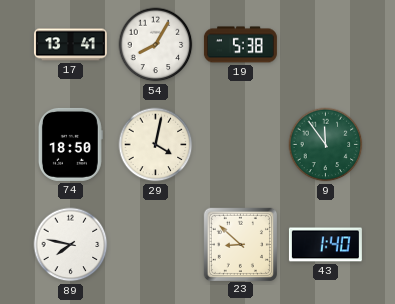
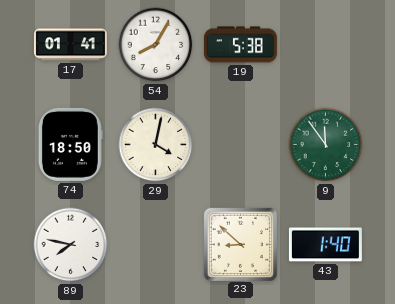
17: 13:41 -> 01:41 (70, 45)
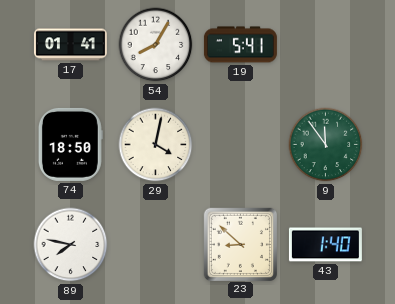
19: 5:38 -> 5:41 (240, 45)
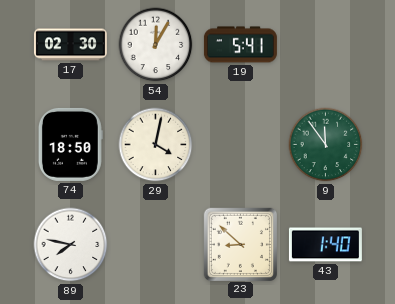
17: 01:41 -> 02:30 (70, 45)
54: 8:05 -> 12:05 (156, 45)
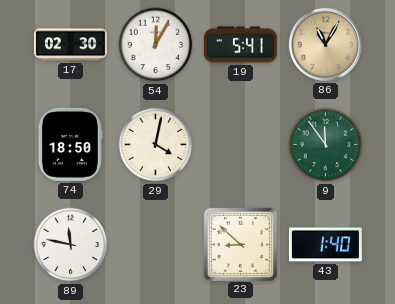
86: none -> 11:05 (325, 44)
89: 7:47 -> 11:47 (71, 245)
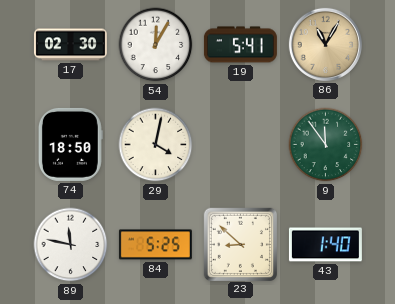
84: none -> 5:25 (155, 245)
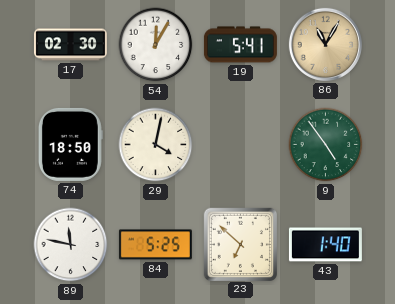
9: 11:54 -> 4:54 (326, 145)
23: 8:52 -> 6:52 (240, 244)
